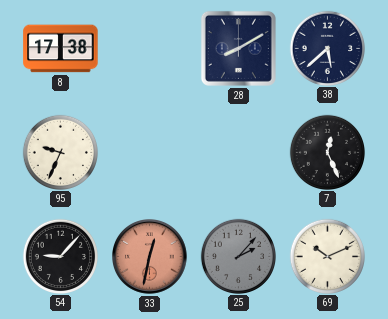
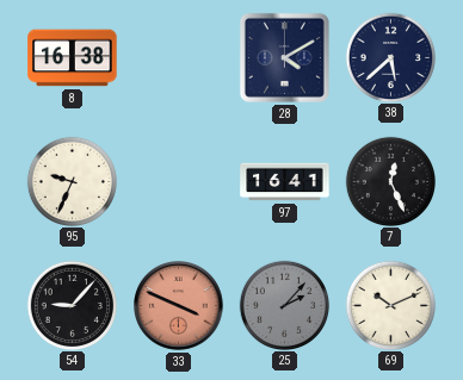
8: 17:38 -> 16:38 (73, 58)
28: 8:10 -> 4:10 (284, 57)
97: none -> 16:41 (285, 182)
33: 12:32 -> 3:49 (179, 306)
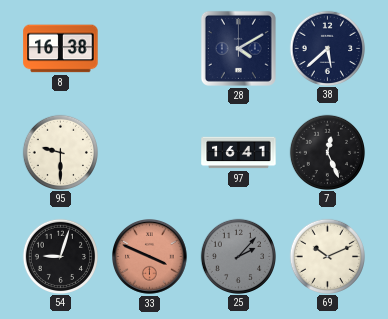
95: 9:34 -> 9:30 (60, 152)
54: 9:07 -> 9:03 (60, 256)
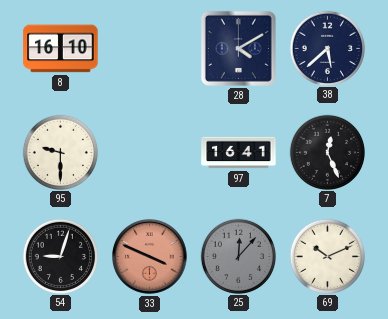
8: 16:38 -> 16:10 (61, 49)
25: 2:07 -> 12:07 (238, 256)
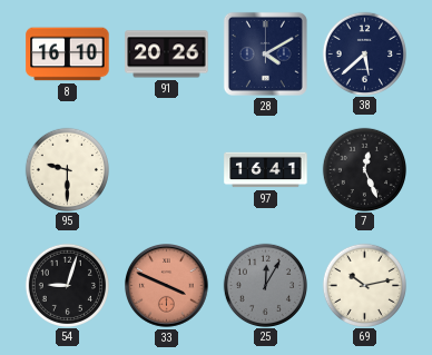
91: none -> 20:26 (167, 55)
25: 12:07 -> 12:05 (265, 285)
69: 10:11 -> 10:13 (364, 285)
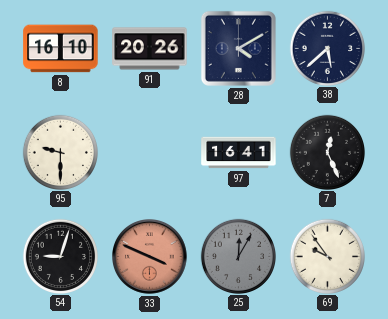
69: 10:13 -> 9:54 (327, 256)
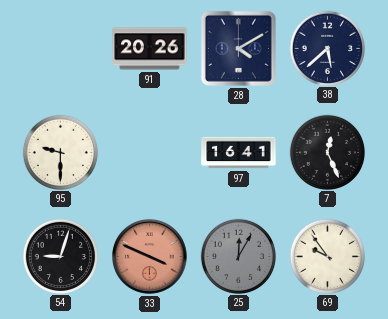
8: 16:10 -> none (61, 49)
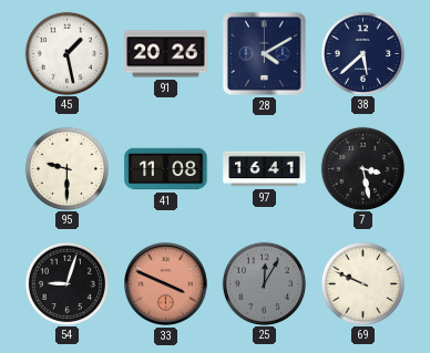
45: none -> 1:28 (66, 53)
41: none -> 11:08 (166, 169)
7: 12:26 -> 3:28 (362, 168)
69: 9:54 -> 9:49 (362, 283)
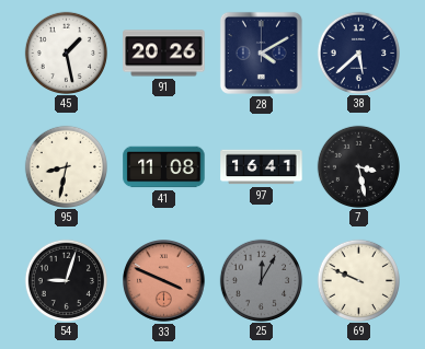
95: 9:30 -> 8:32 (66, 166)
